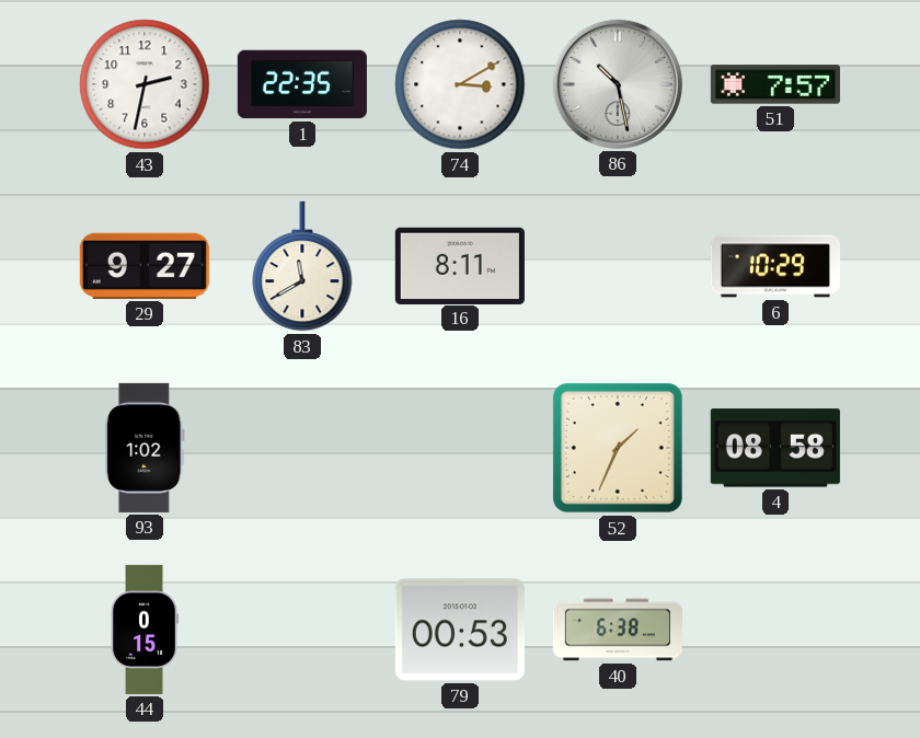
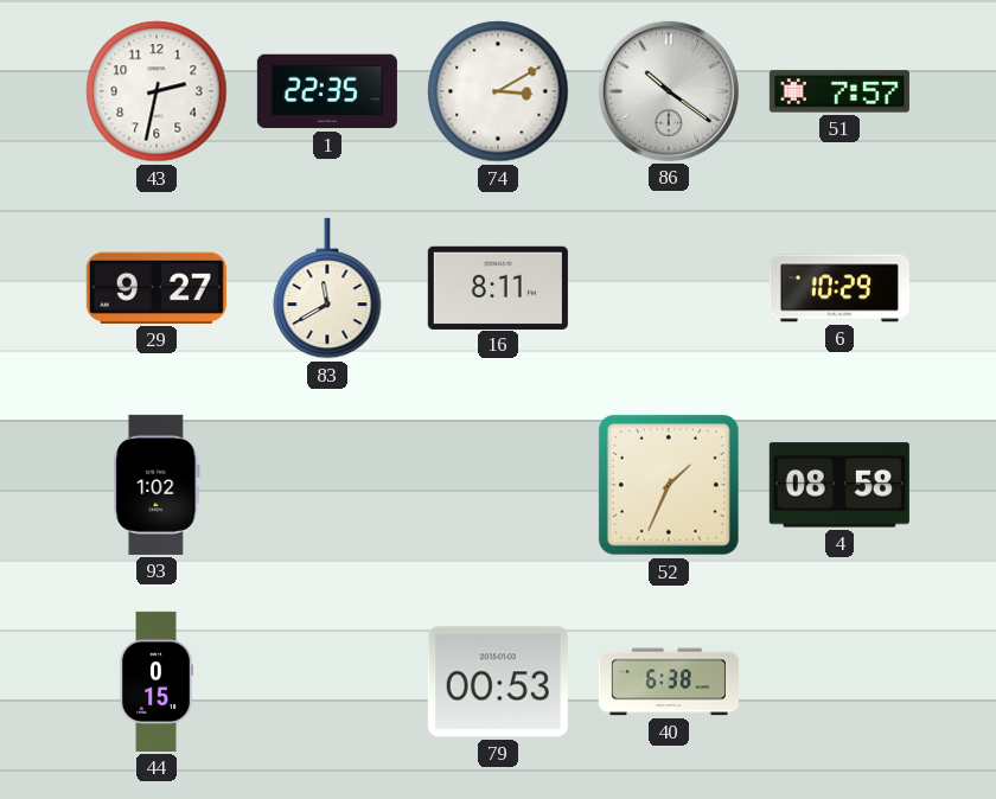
86: 10:28 -> 10:21 (669, 91)
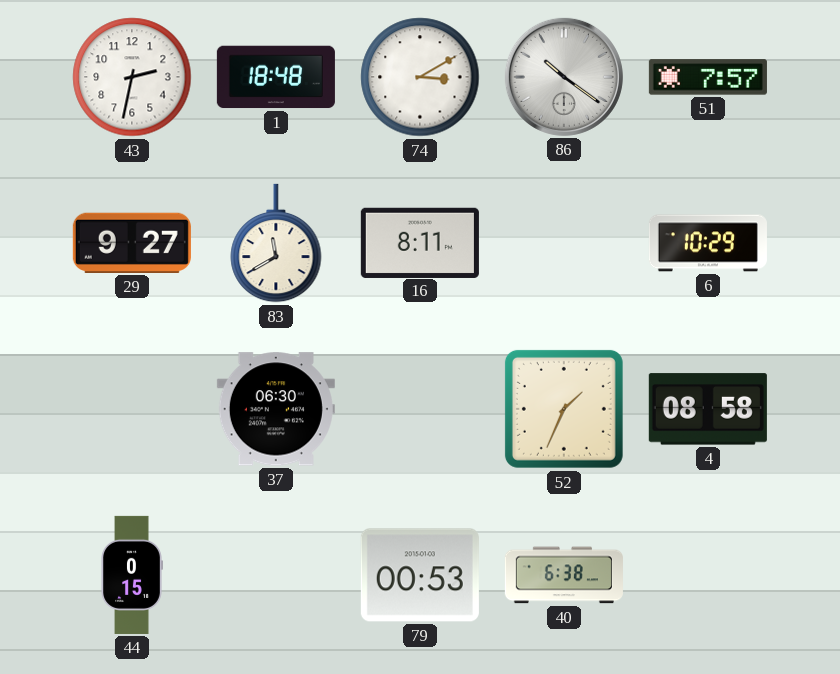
1: 22:35 -> 18:48 (276, 77)
93: 1:02 -> none (157, 485)
37: none -> 06:30 (276, 409)
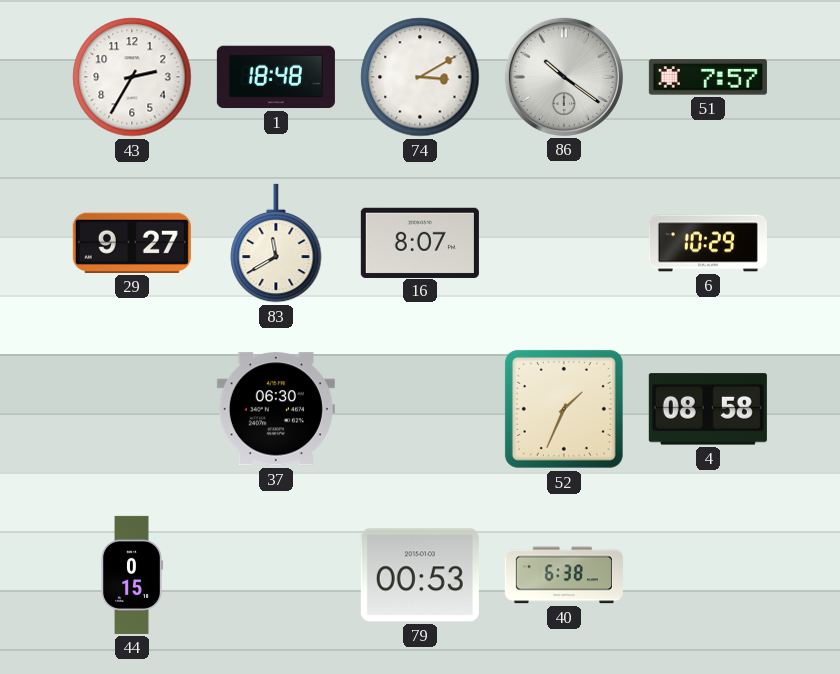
43: 2:32 -> 2:35 (132, 77)
16: 8:11 -> 8:07 (420, 242)
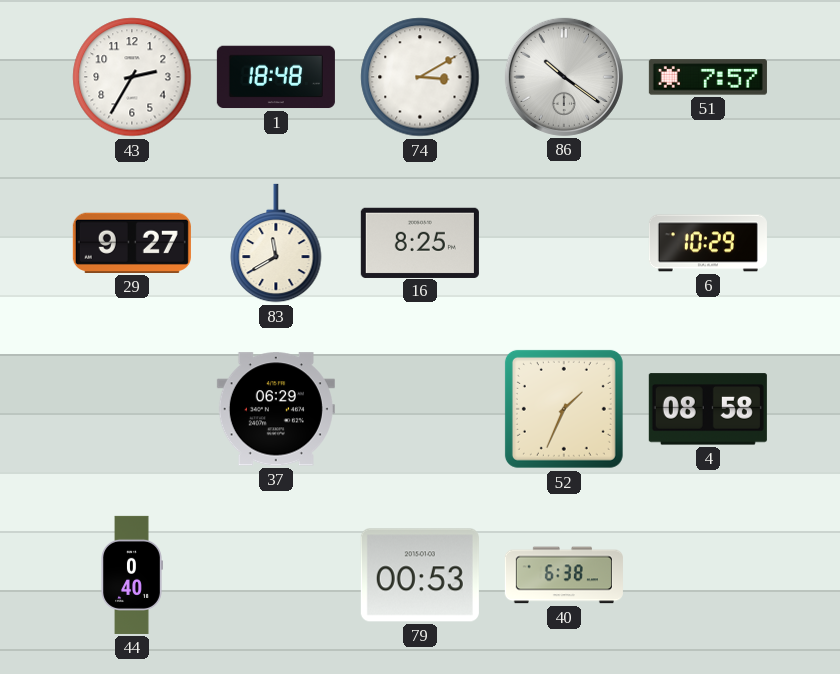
16: 8:07 -> 8:25 (420, 242)
37: 06:30 -> 06:29 (276, 409)
44: 0:15 -> 0:40 (132, 575)
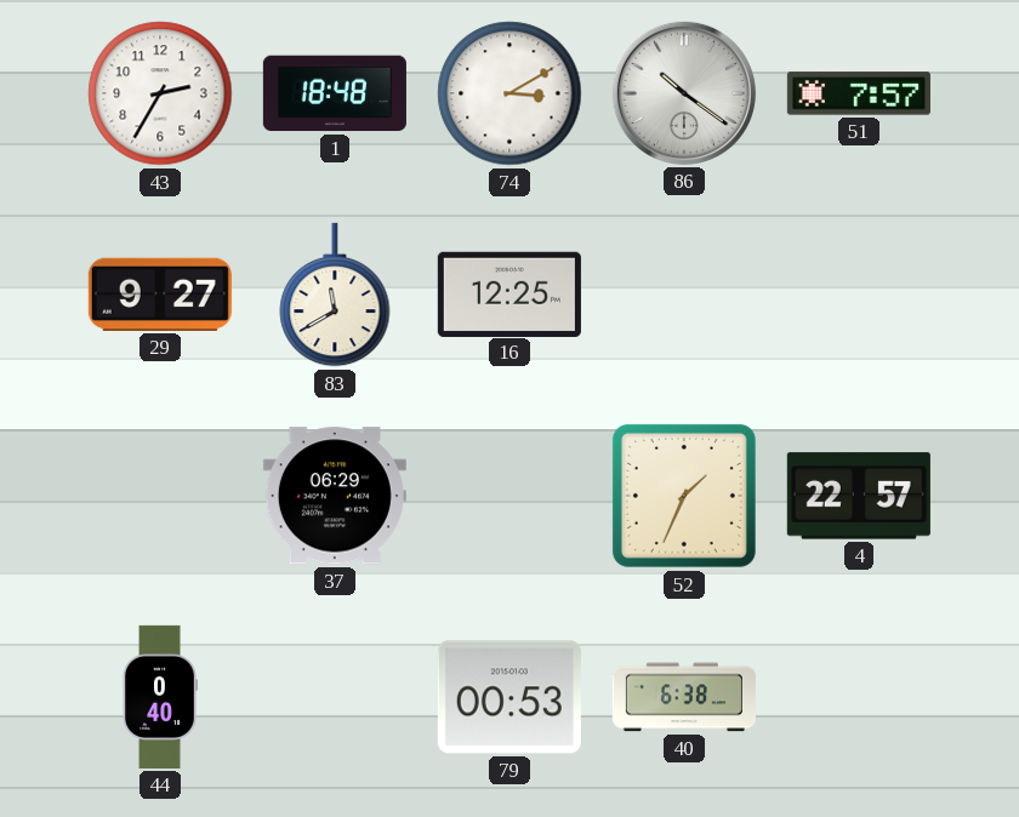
16: 8:25 -> 12:25 (509, 293)
6: 10:29 -> none (708, 243)
4: 08:58 -> 22:57 (859, 496)
